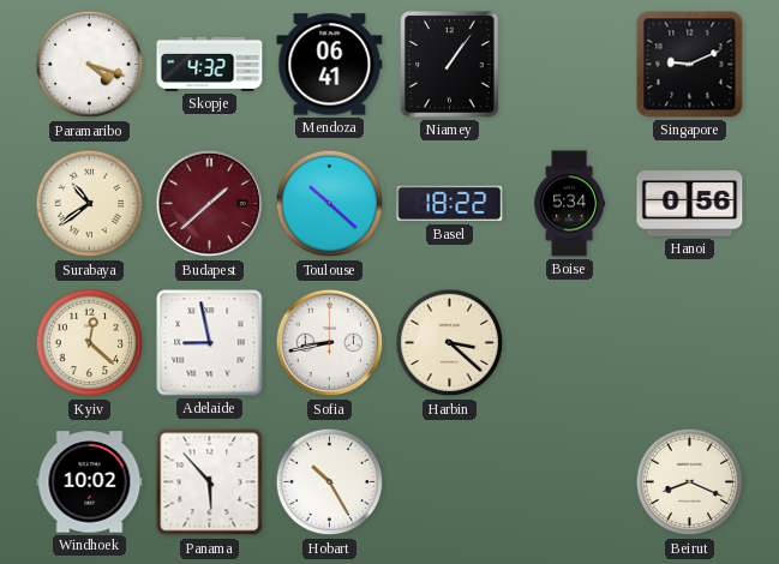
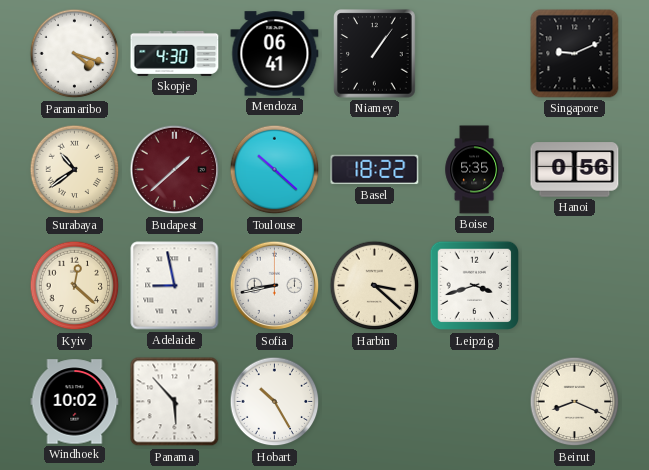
Skopje: 4:32 -> 4:30 (175, 53)
Boise: 5:34 -> 5:35 (475, 170)
Leipzig: none -> 3:42 (475, 286)
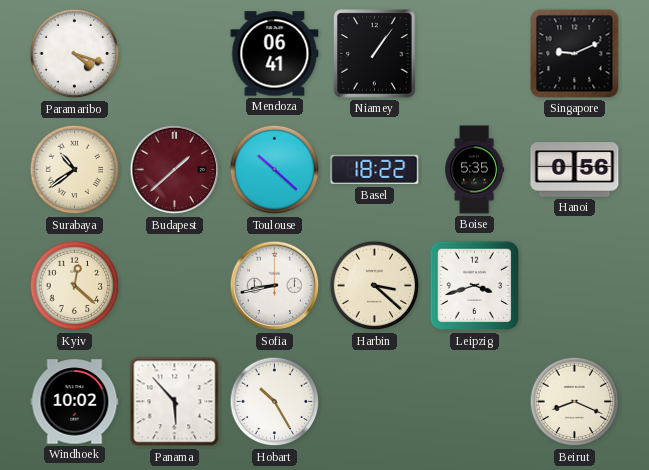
Skopje: 4:30 -> none (175, 53)
Adelaide: 8:58 -> none (175, 286)
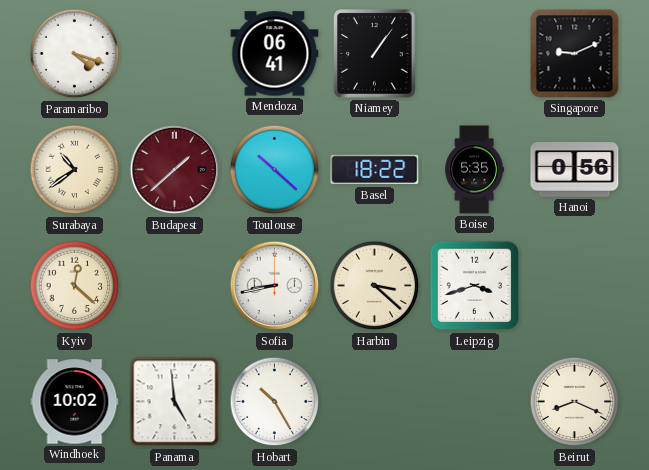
Panama: 5:53 -> 4:59 (175, 402)
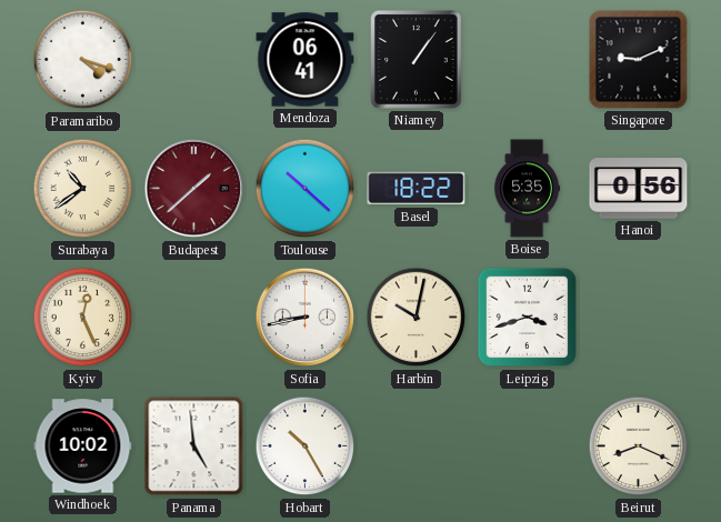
Kyiv: 12:22 -> 12:26 (83, 318)
Harbin: 3:22 -> 10:02 (417, 318)
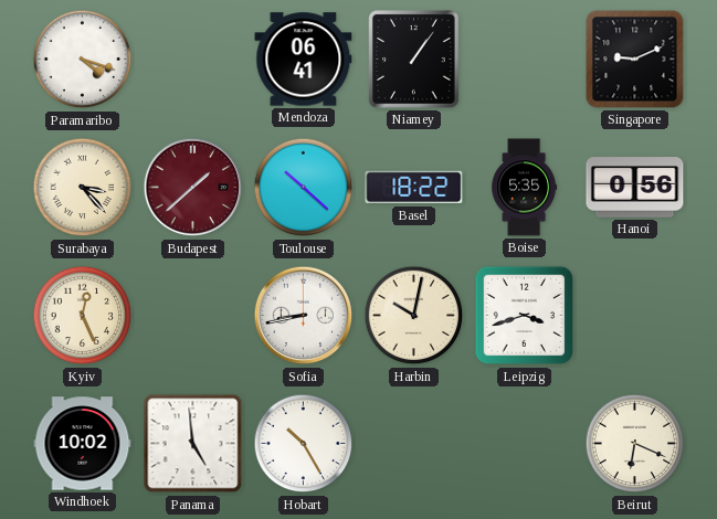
Surabaya: 10:39 -> 3:23 (83, 188)
Beirut: 8:19 -> 6:19 (635, 444)
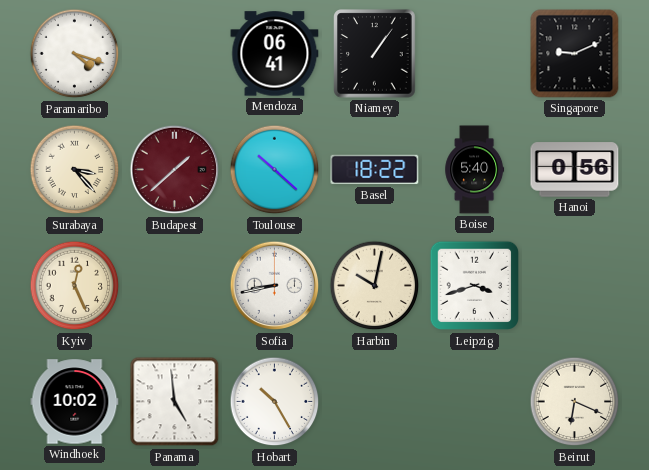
Boise: 5:35 -> 5:40 (475, 170)
